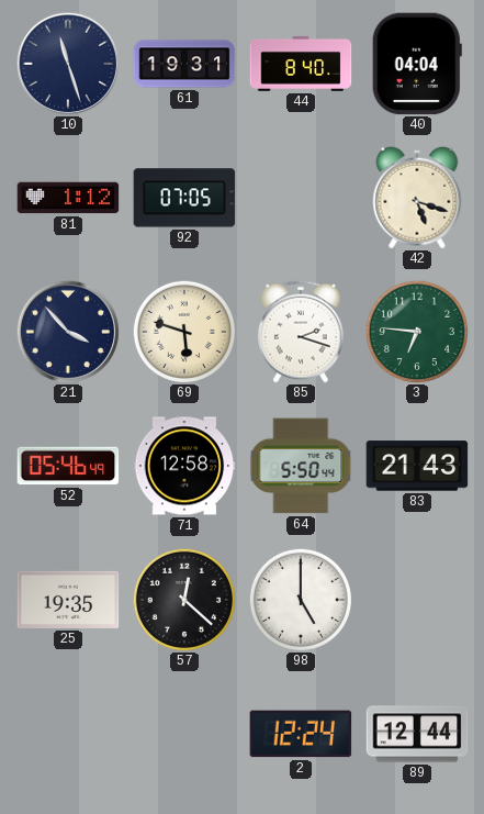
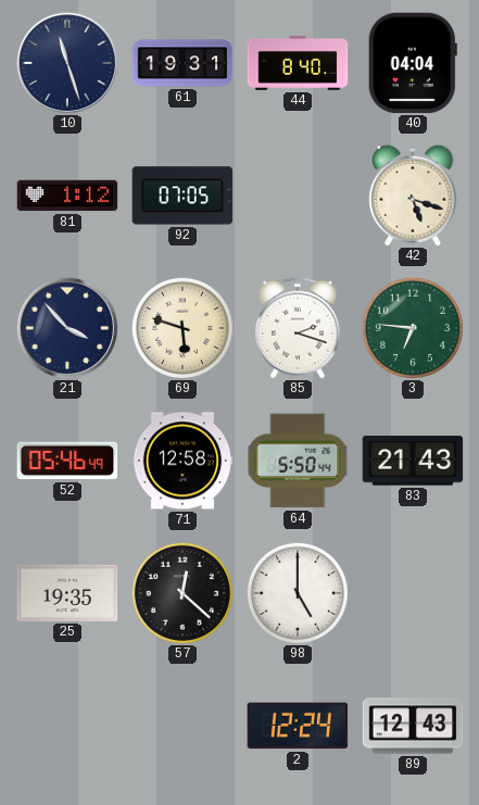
89: 12:44 -> 12:43 (413, 726)
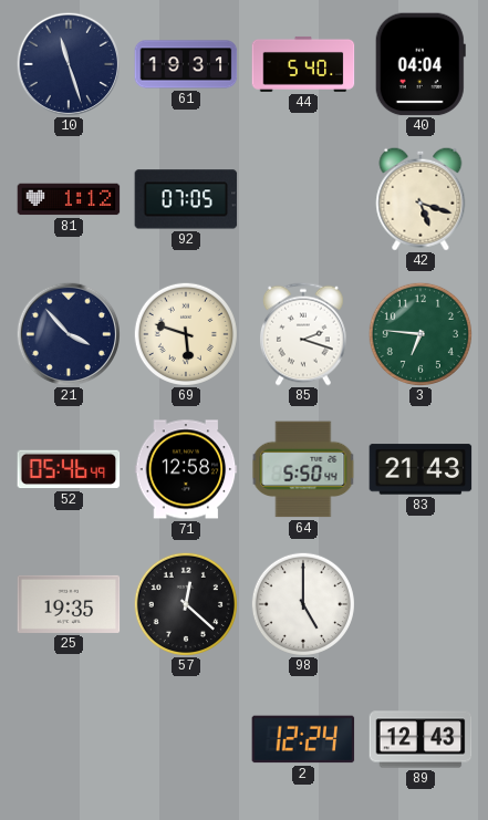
44: 8:40 -> 5:40 (303, 64)
